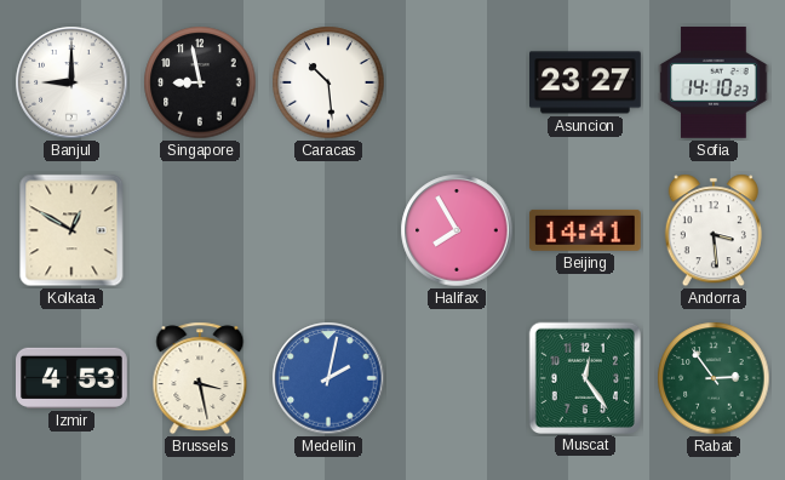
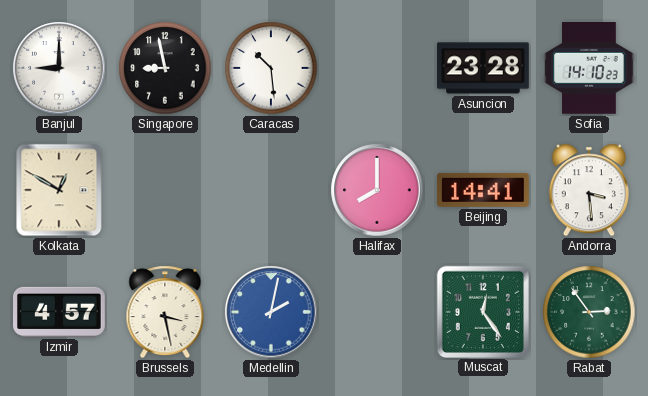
Asuncion: 23:27 -> 23:28 (484, 68)
Halifax: 7:55 -> 8:00 (377, 190)
Izmir: 4:53 -> 4:57 (60, 312)
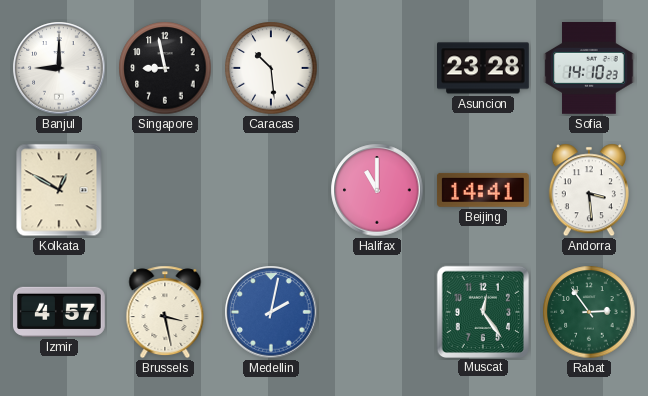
Halifax: 8:00 -> 11:00 (377, 190)
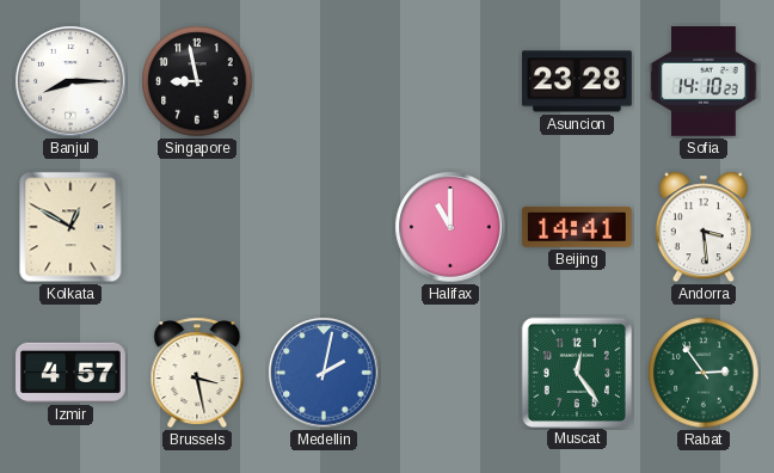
Banjul: 9:00 -> 8:15 (70, 81)
Caracas: 10:29 -> none (271, 68)
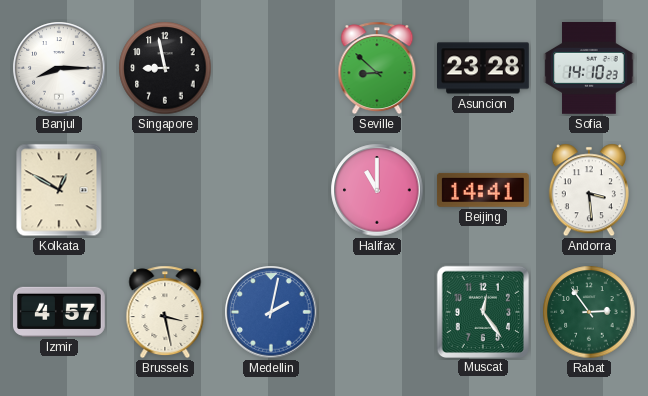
Seville: none -> 8:52 (377, 68)
